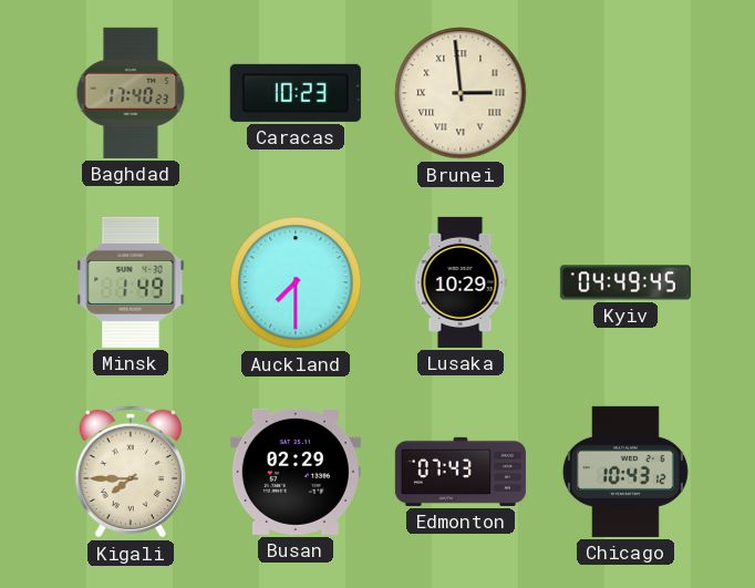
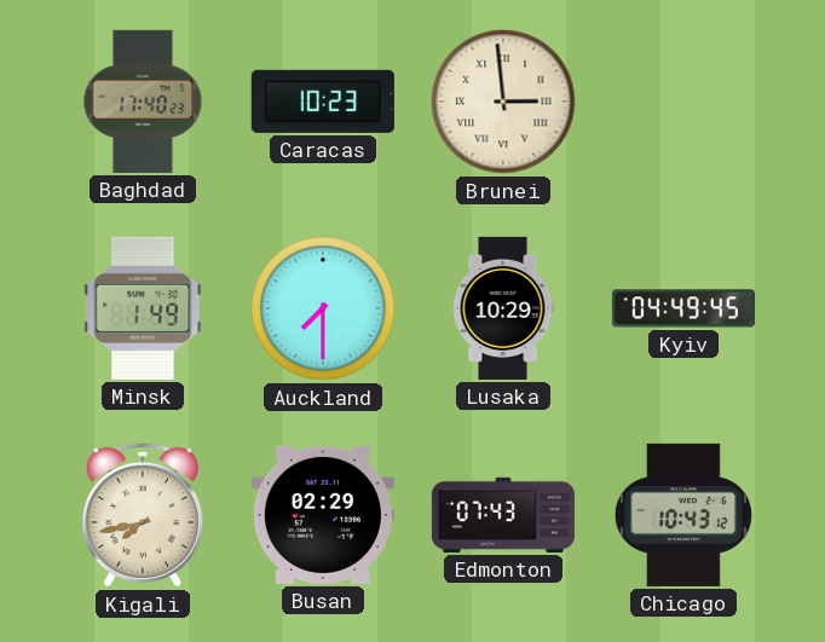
Kigali: 7:45 -> 7:43 (142, 515)
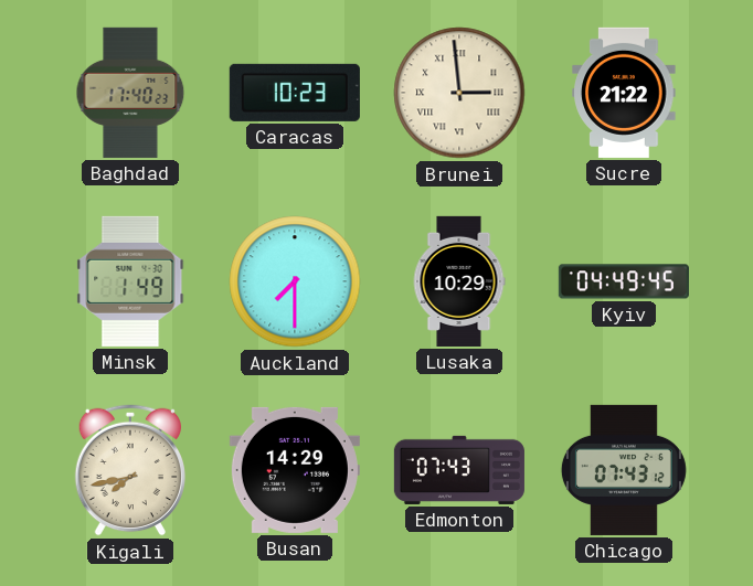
Sucre: none -> 21:22 (624, 93)
Busan: 02:29 -> 14:29 (295, 470)
Chicago: 10:43 -> 07:43 (624, 470)
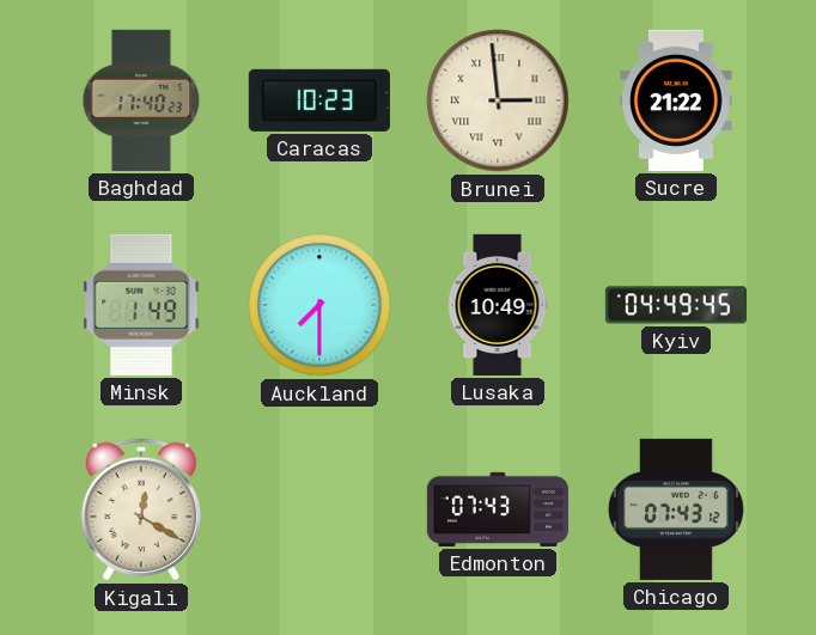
Lusaka: 10:29 -> 10:49 (498, 305)
Kigali: 7:43 -> 12:20 (140, 509)
Busan: 14:29 -> none (295, 470)
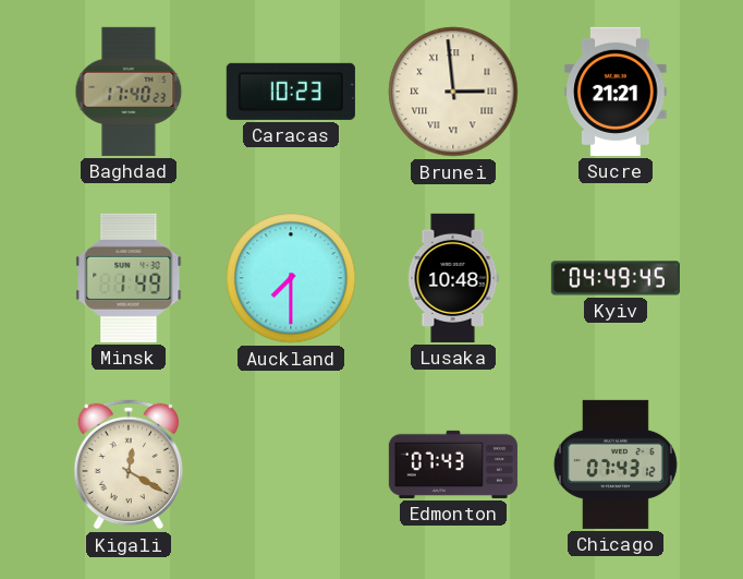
Sucre: 21:22 -> 21:21 (616, 92)
Lusaka: 10:49 -> 10:48 (453, 278)
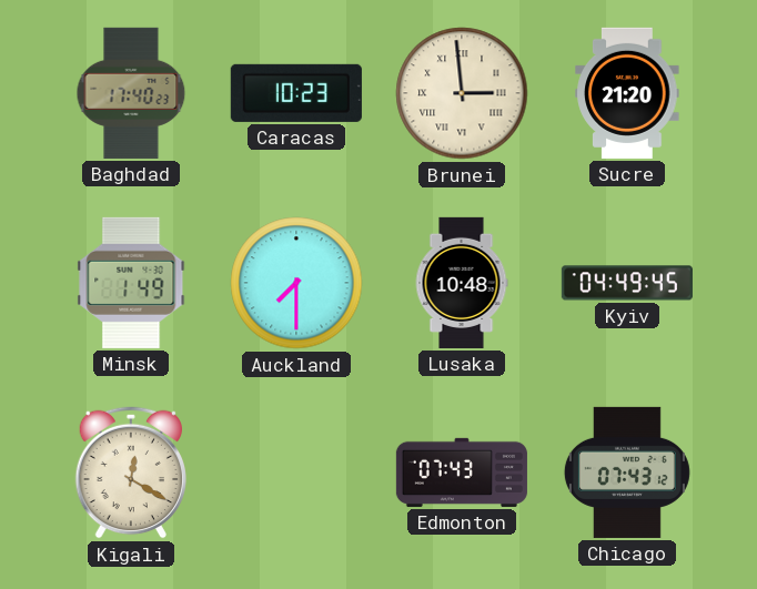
Sucre: 21:21 -> 21:20 (627, 93)
